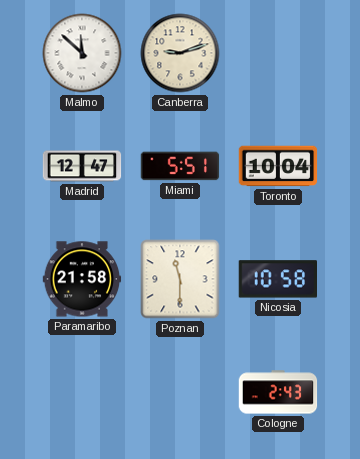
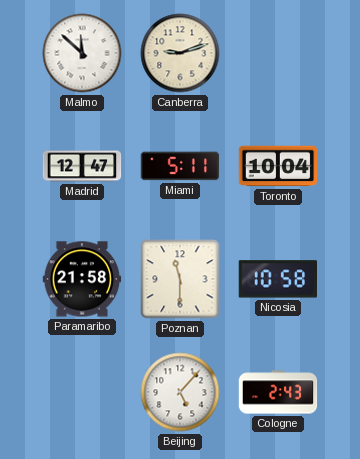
Miami: 5:51 -> 5:11 (180, 166)
Beijing: none -> 5:07 (180, 392)
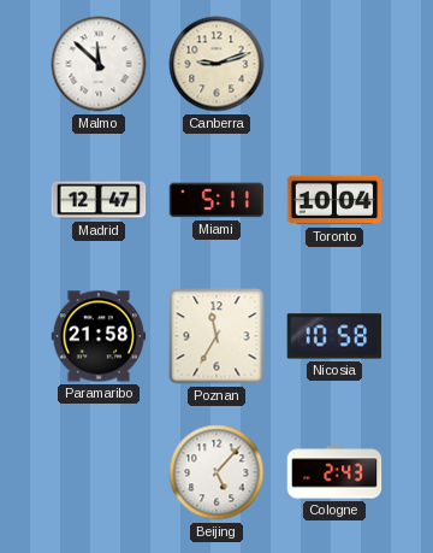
Poznan: 11:30 -> 11:35 (216, 336)
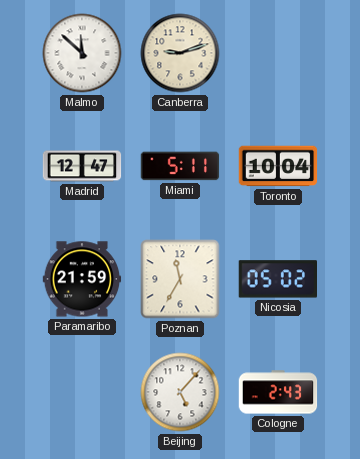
Paramaribo: 21:58 -> 21:59 (82, 279)
Nicosia: 10:58 -> 05:02 (277, 279)
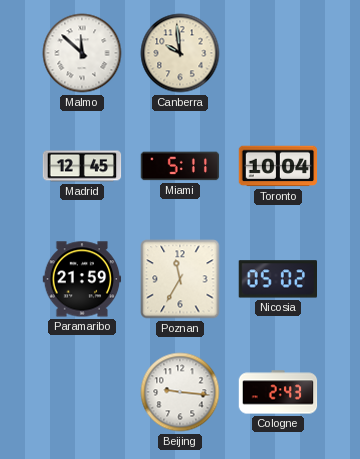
Canberra: 9:12 -> 9:59 (180, 53)
Madrid: 12:47 -> 12:45 (82, 166)
Beijing: 5:07 -> 9:16 (180, 392)
